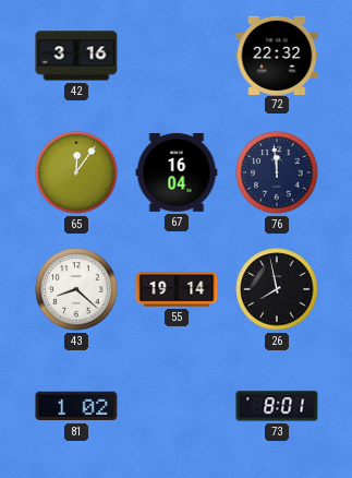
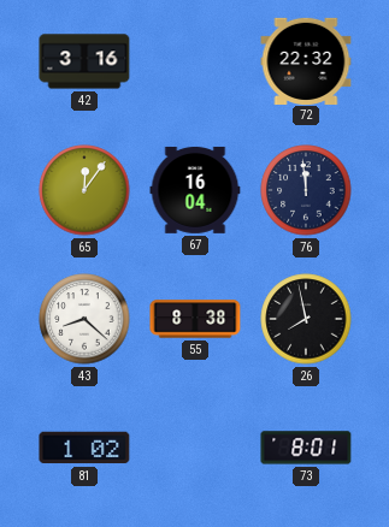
55: 19:14 -> 8:38 (195, 319)
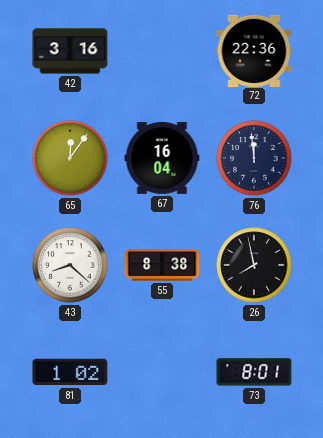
72: 22:32 -> 22:36 (254, 50)
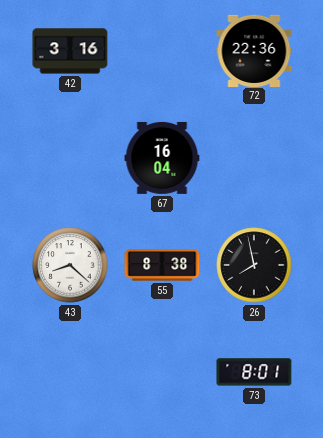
65: 12:06 -> none (70, 158)
76: 11:59 -> none (254, 158)
81: 1:02 -> none (70, 372)
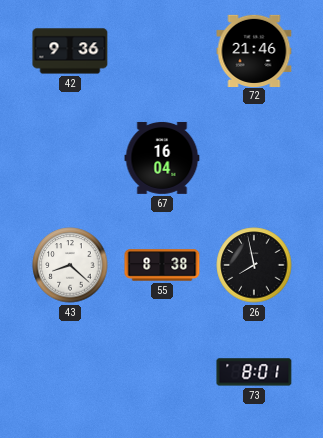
42: 3:16 -> 9:36 (70, 51)
72: 22:36 -> 21:46 (254, 50)
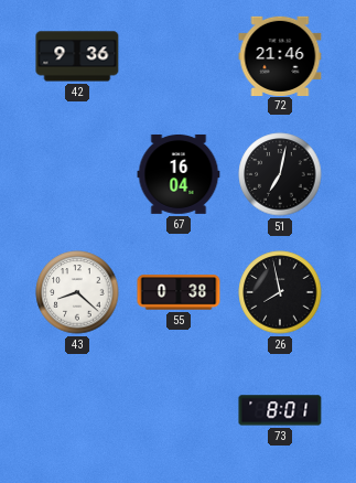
51: none -> 7:02 (280, 174)
55: 8:38 -> 0:38 (179, 292)
